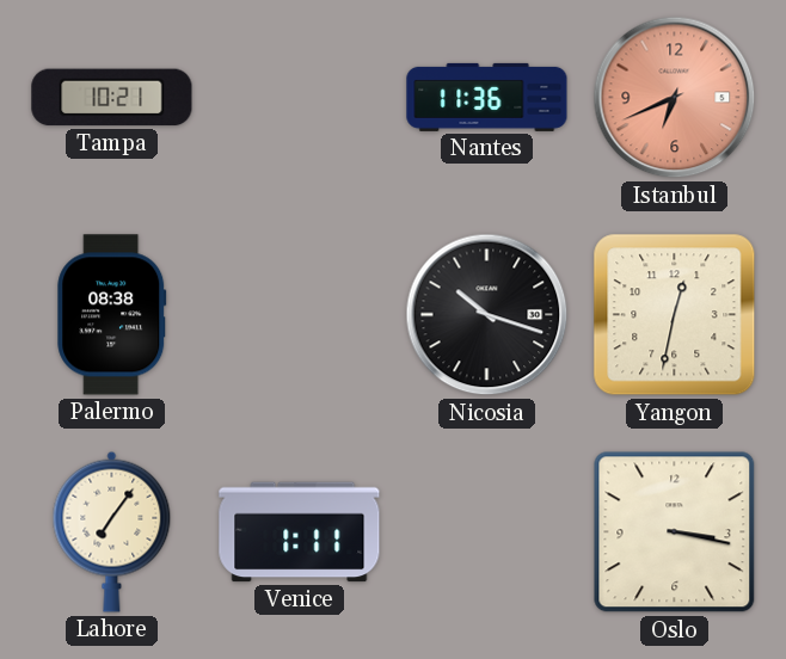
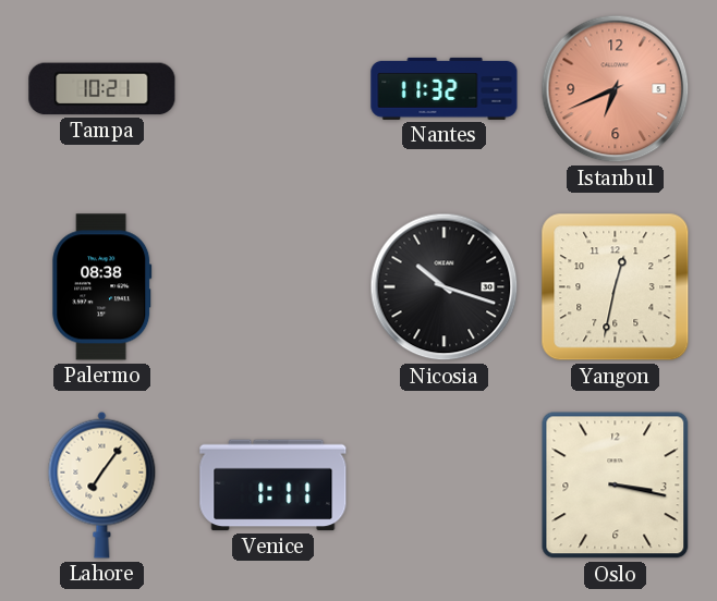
Nantes: 11:36 -> 11:32 (445, 88)
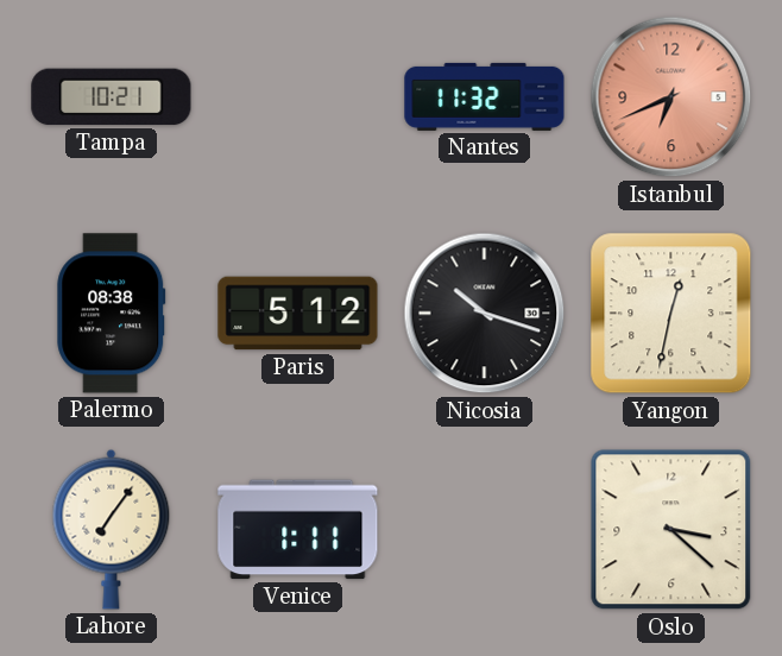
Paris: none -> 5:12 (298, 314)
Oslo: 3:17 -> 3:22 (671, 530)
